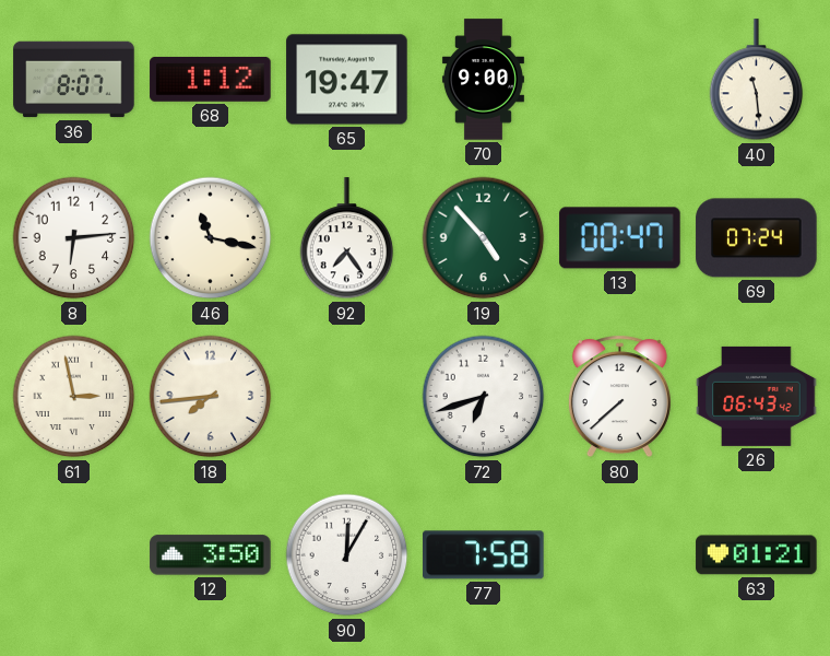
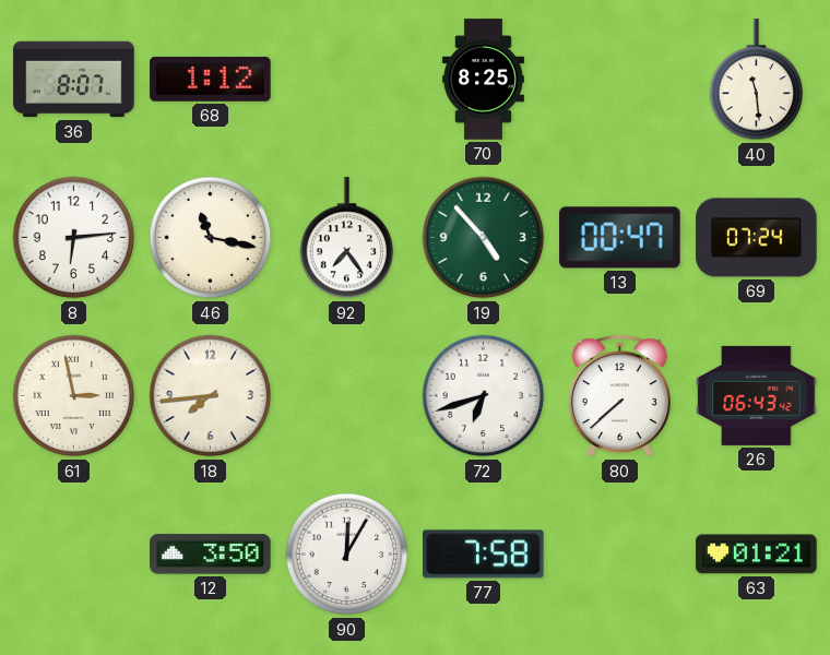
65: 19:47 -> none (347, 80)
70: 9:00 -> 8:25 (483, 80)
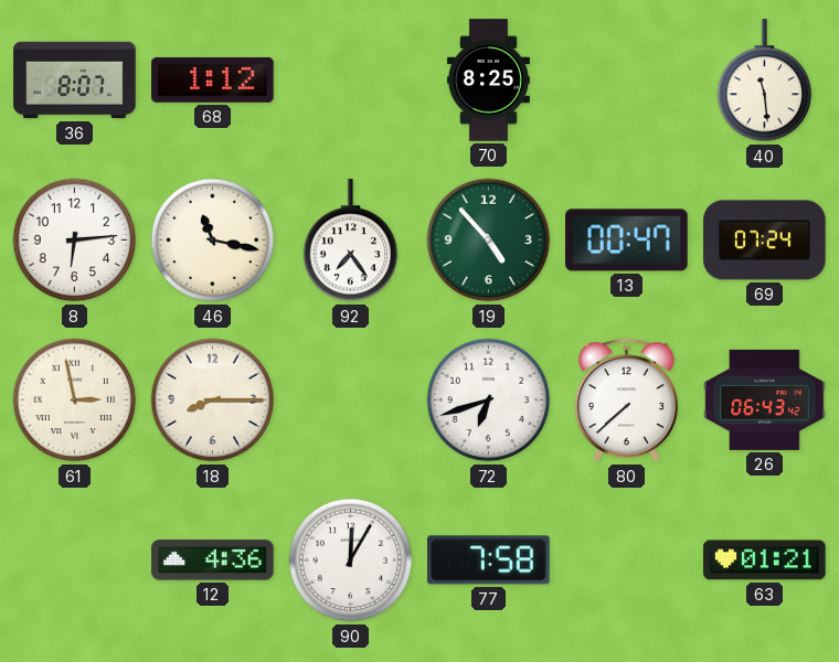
18: 7:44 -> 8:15 (213, 401)
12: 3:50 -> 4:36 (213, 560)
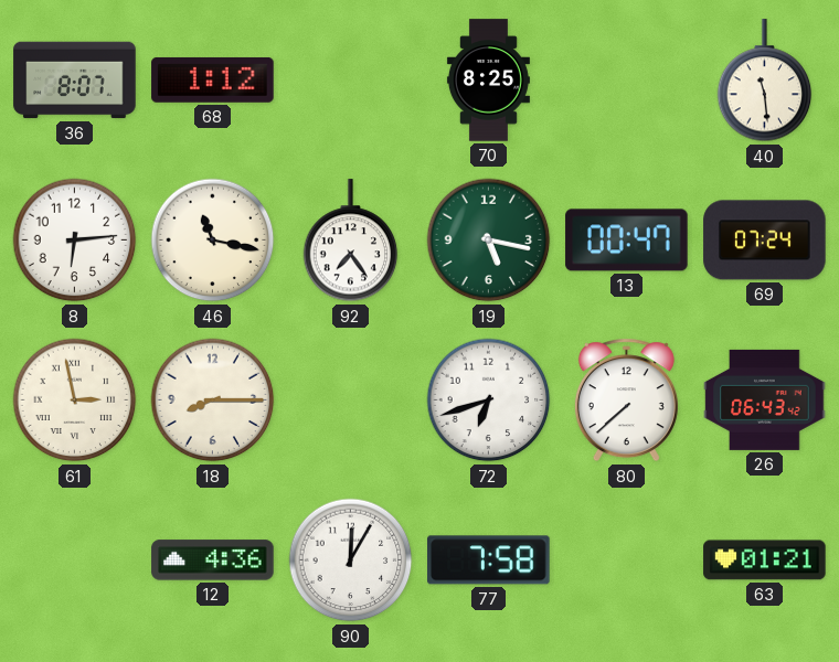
19: 4:53 -> 5:17 (489, 241)
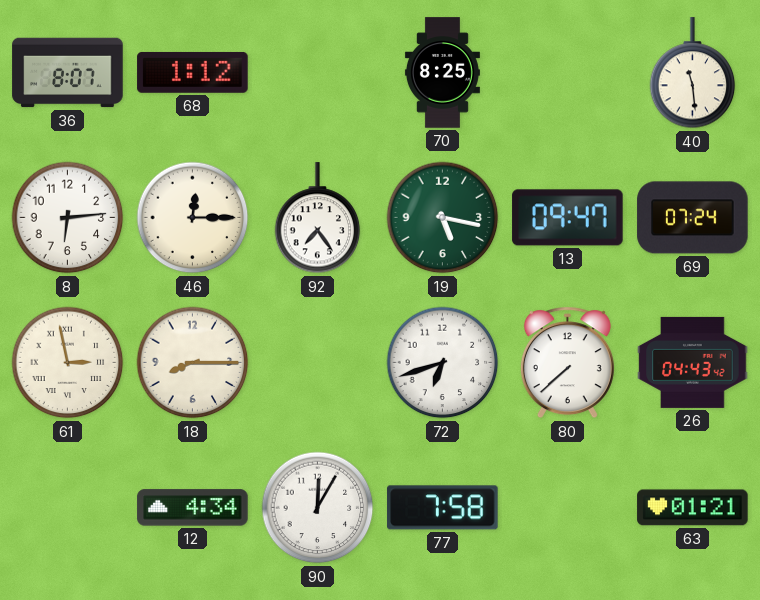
46: 11:17 -> 12:15 (193, 218)
13: 00:47 -> 09:47 (568, 218)
26: 06:43 -> 04:43 (693, 362)
12: 4:36 -> 4:34 (193, 508)
